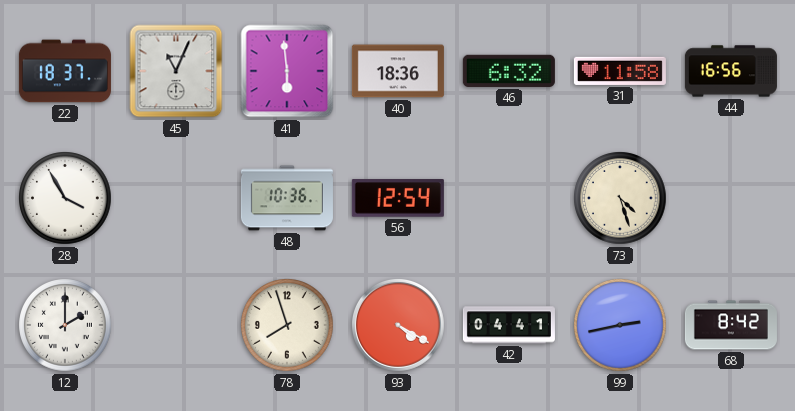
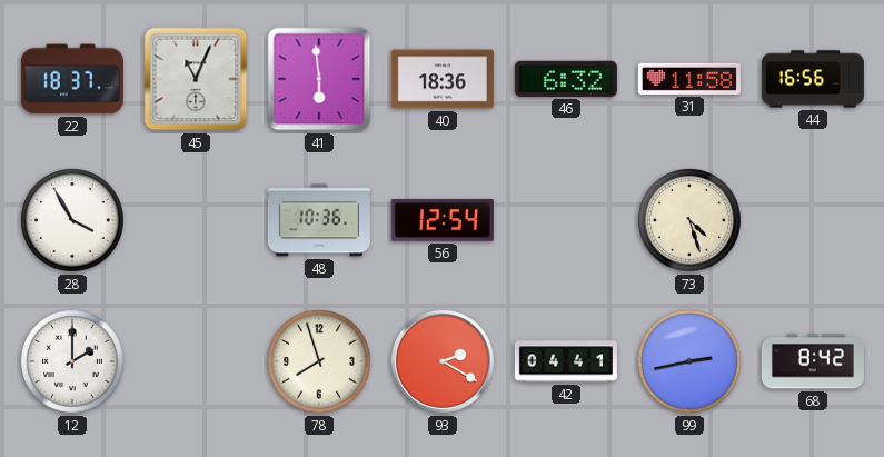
93: 4:20 -> 2:20 (443, 361)
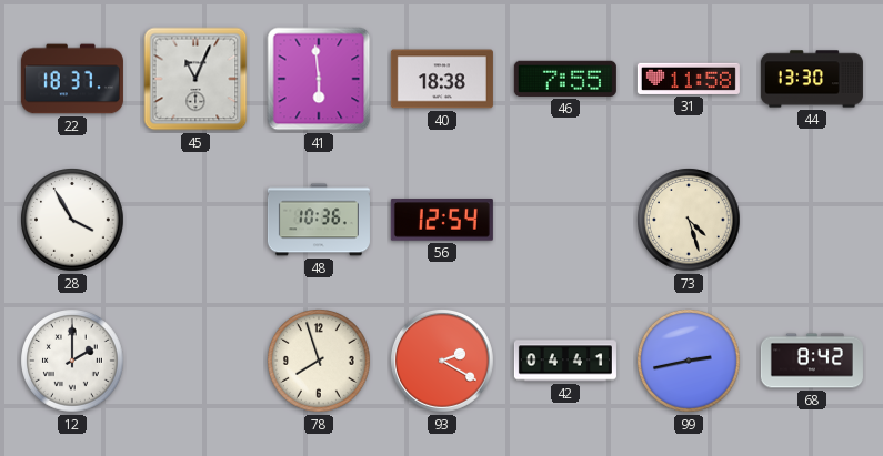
40: 18:36 -> 18:38 (442, 79)
46: 6:32 -> 7:55 (565, 79)
44: 16:56 -> 13:30 (812, 79)
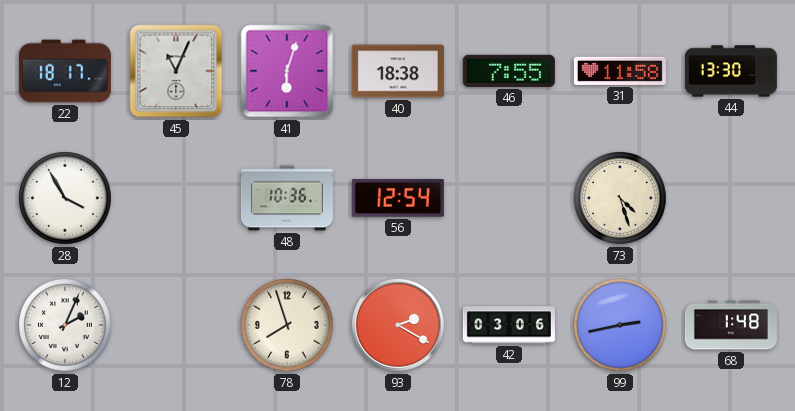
22: 18:37 -> 18:17 (65, 71)
41: 5:59 -> 6:03 (287, 71)
12: 2:00 -> 2:04 (65, 325)
42: 04:41 -> 03:06 (509, 325)
68: 8:42 -> 1:48 (731, 325)
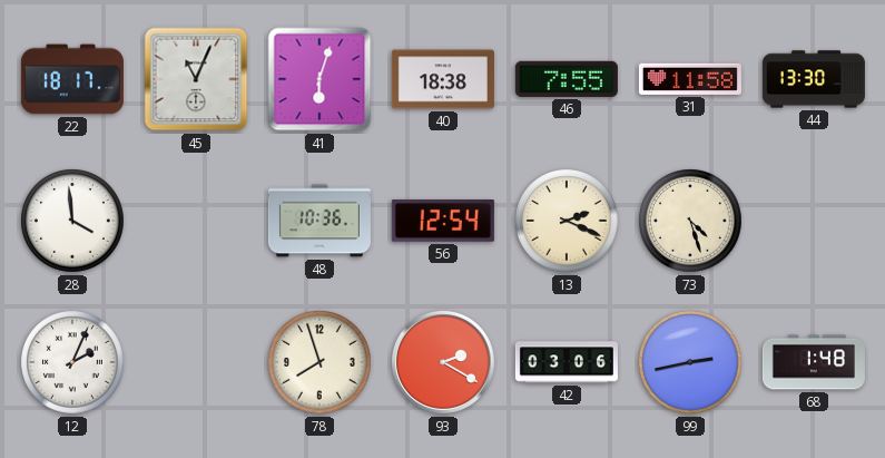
28: 3:55 -> 3:59 (72, 221)
13: none -> 2:19 (567, 221)
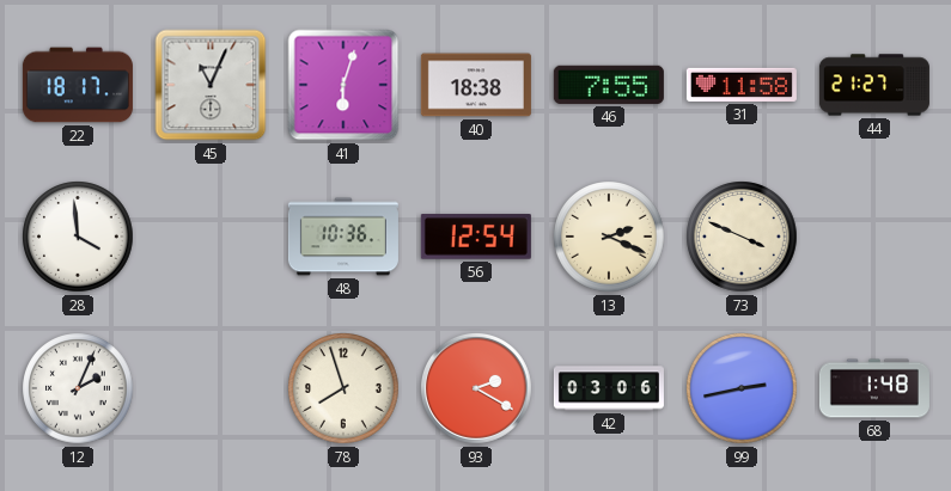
44: 13:30 -> 21:27 (874, 85)
73: 4:27 -> 3:49 (742, 237)
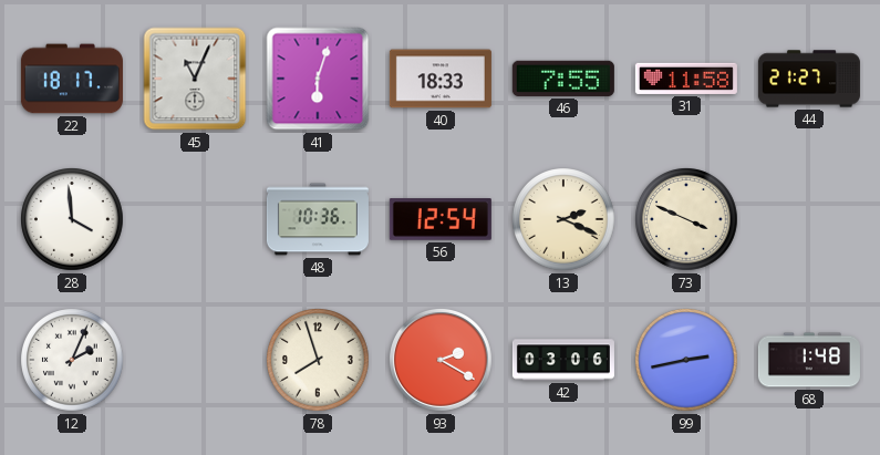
40: 18:38 -> 18:33 (441, 79)
